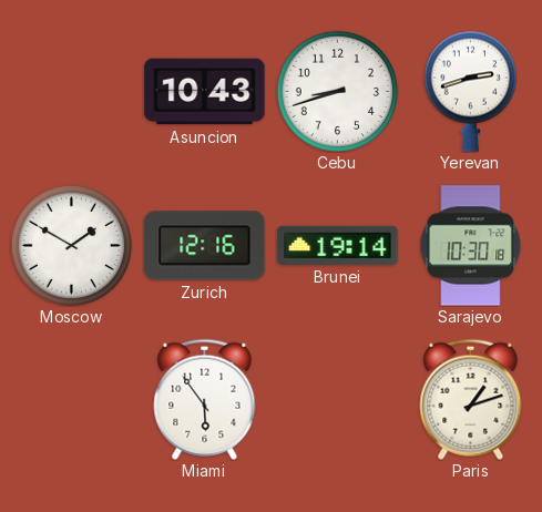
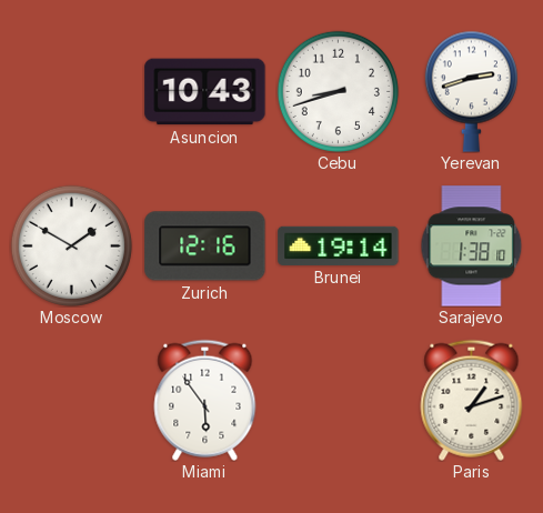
Sarajevo: 10:30 -> 1:38 (472, 247)
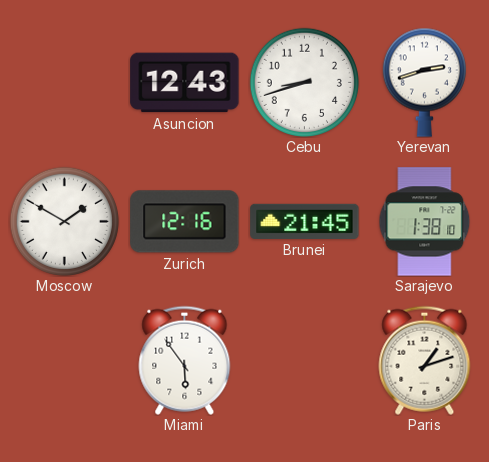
Asuncion: 10:43 -> 12:43 (185, 83)
Brunei: 19:14 -> 21:45 (305, 221)
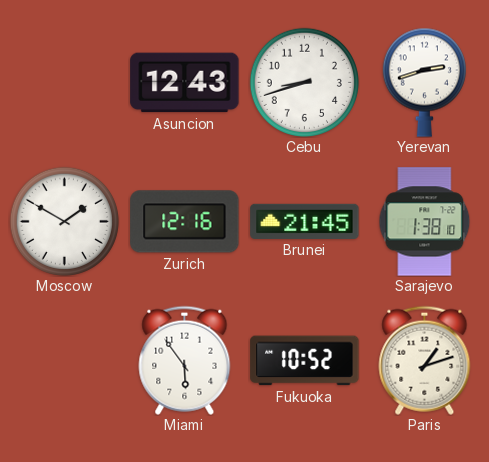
Fukuoka: none -> 10:52 (305, 361)
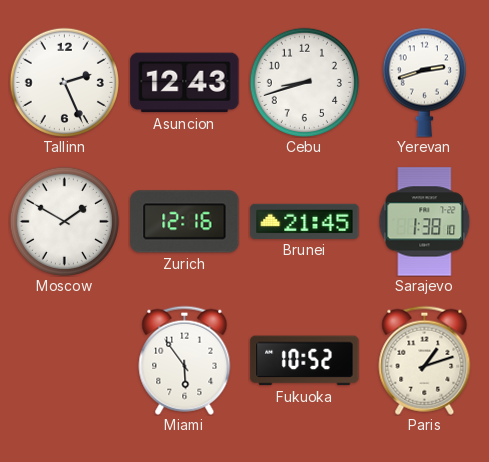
Tallinn: none -> 2:26 (64, 82)
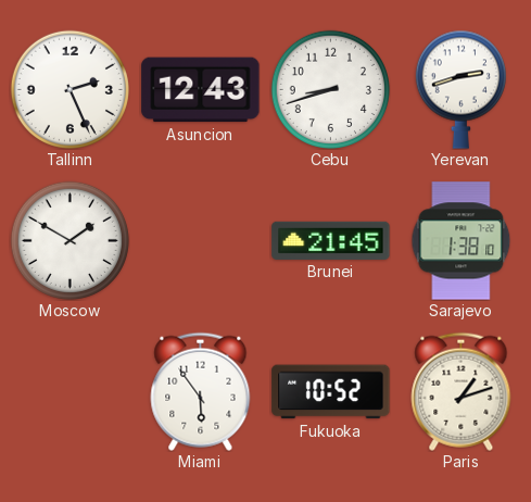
Zurich: 12:16 -> none (185, 222)
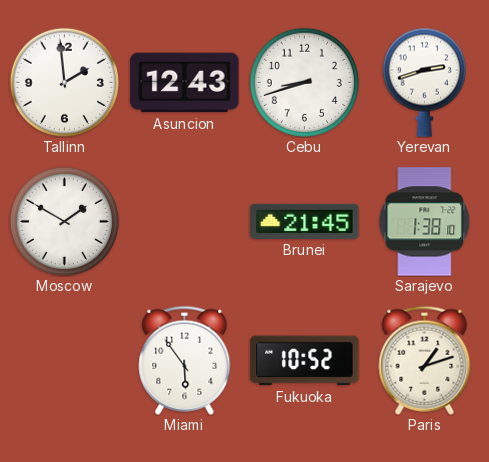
Tallinn: 2:26 -> 1:59 (64, 82)
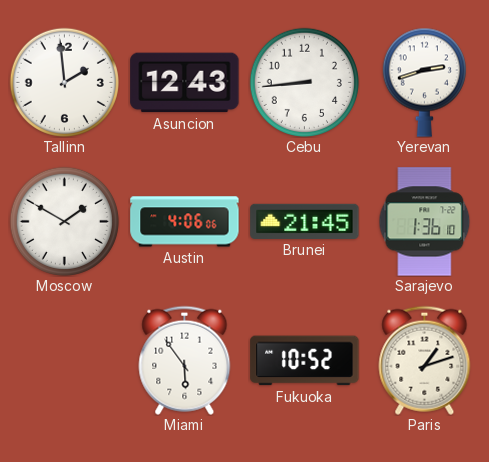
Cebu: 8:42 -> 8:44 (304, 82)
Austin: none -> 4:06 (185, 222)
Sarajevo: 1:38 -> 1:36 (425, 222)
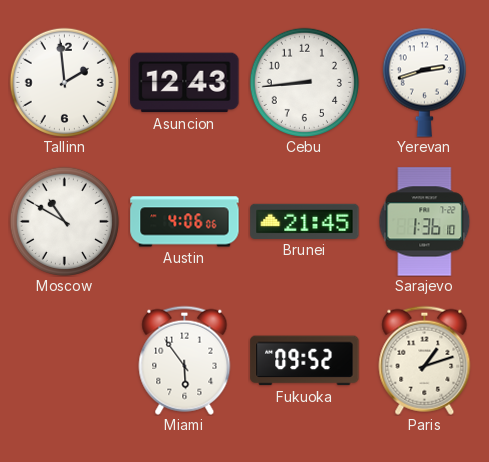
Moscow: 1:50 -> 10:50 (64, 221)
Fukuoka: 10:52 -> 09:52 (305, 361)
